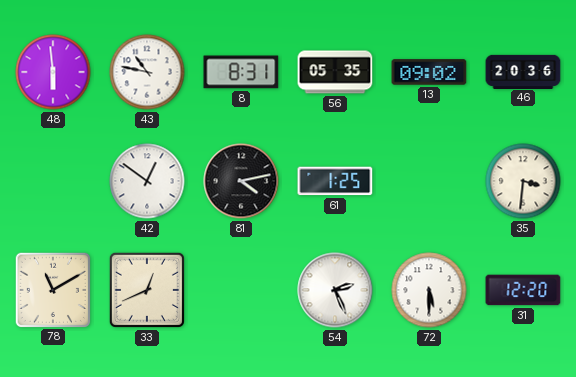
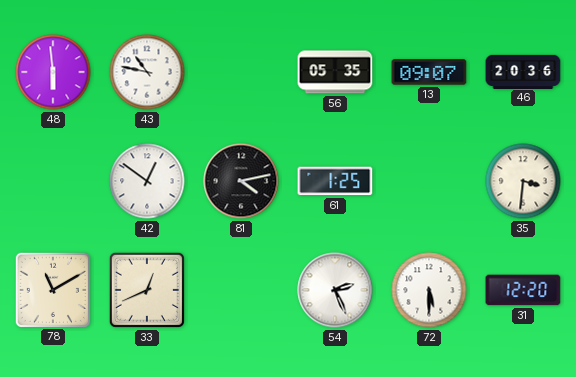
8: 8:31 -> none (241, 72)
13: 09:02 -> 09:07 (429, 72)
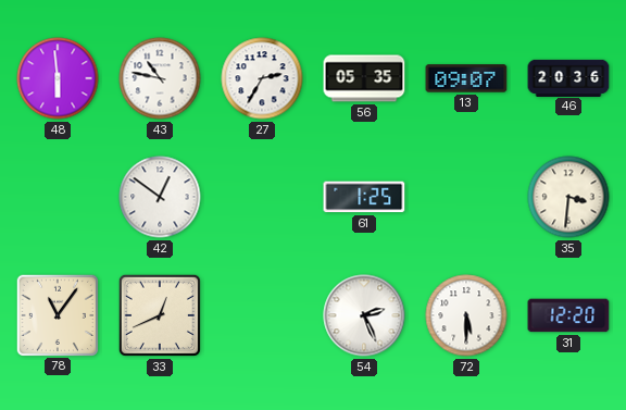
27: none -> 2:35 (262, 78)
81: 4:13 -> none (241, 181)
78: 11:10 -> 11:06 (57, 314)
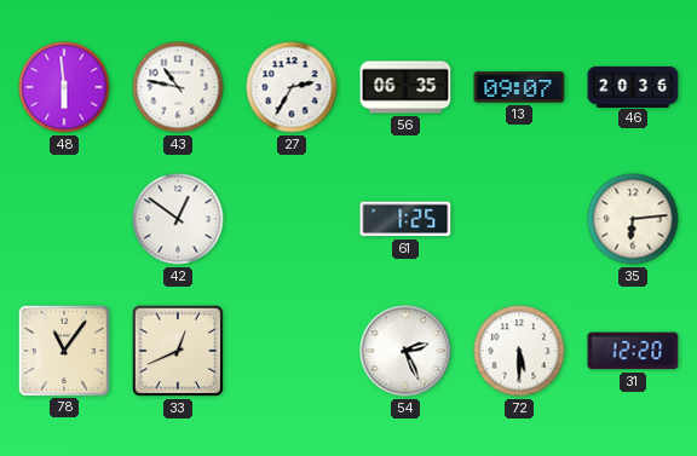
56: 05:35 -> 06:35 (405, 87)
35: 3:31 -> 6:14 (633, 219)
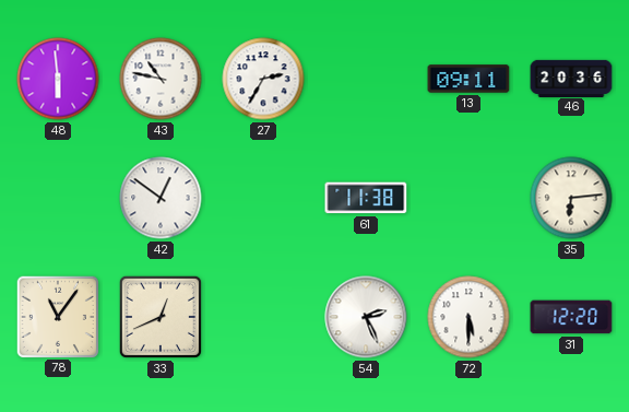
56: 06:35 -> none (405, 87)
13: 09:07 -> 09:11 (468, 79)
61: 1:25 -> 11:38 (366, 198)
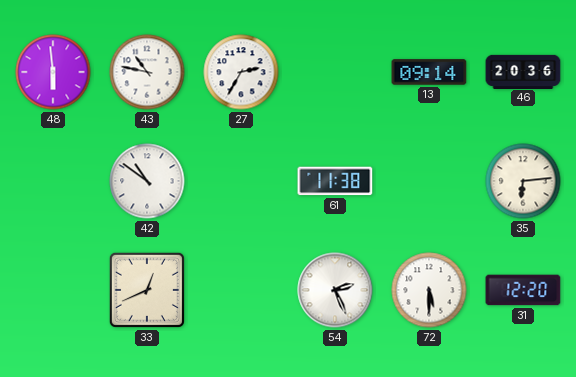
13: 09:11 -> 09:14 (429, 72)
42: 12:51 -> 10:51 (147, 181)
78: 11:06 -> none (57, 316)
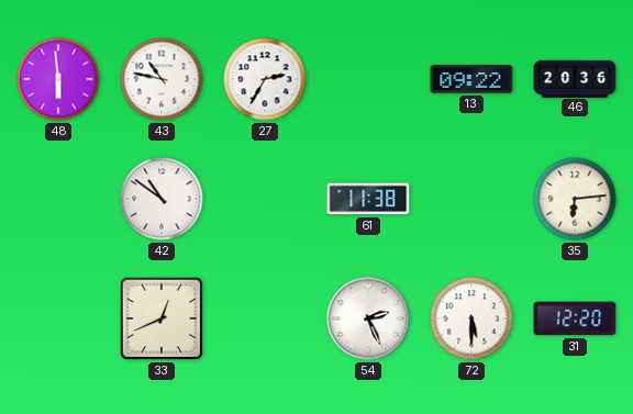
13: 09:14 -> 09:22 (471, 79)
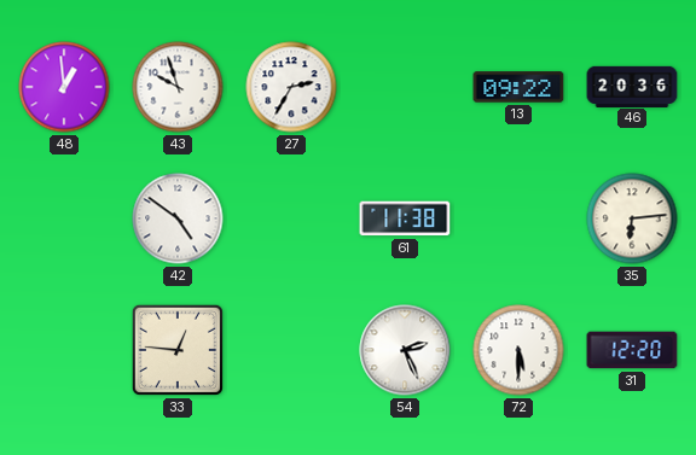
48: 5:59 -> 12:59 (64, 87)
43: 10:47 -> 9:57 (178, 87)
42: 10:51 -> 4:51 (178, 218)
33: 12:41 -> 12:46 (178, 350)
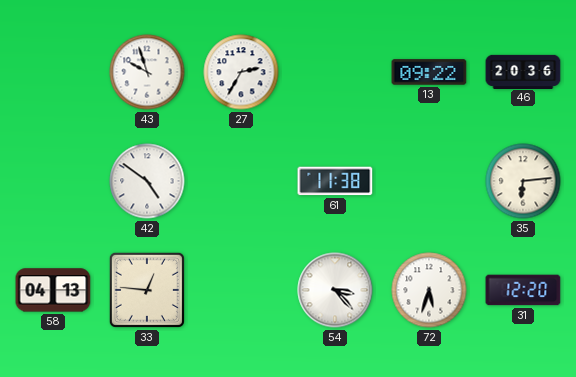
48: 12:59 -> none (64, 87)
58: none -> 04:13 (53, 290)
54: 2:26 -> 3:23 (335, 290)
72: 5:30 -> 5:33 (429, 290)
